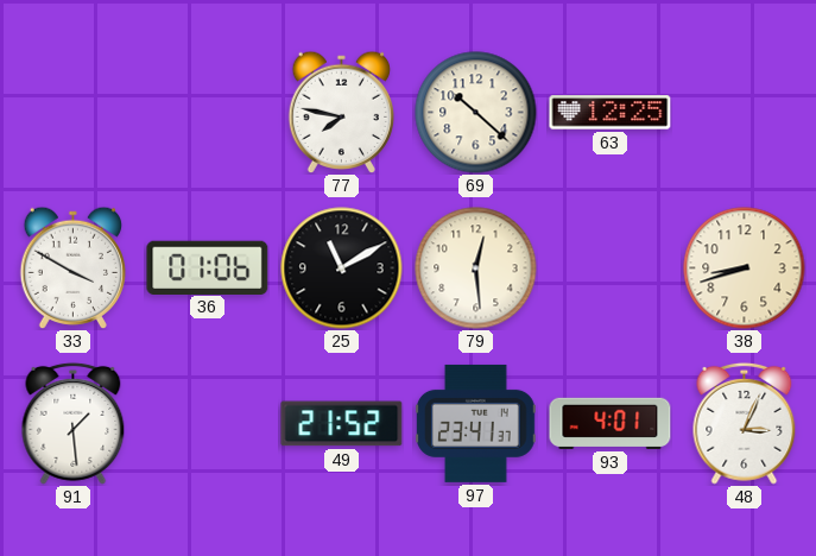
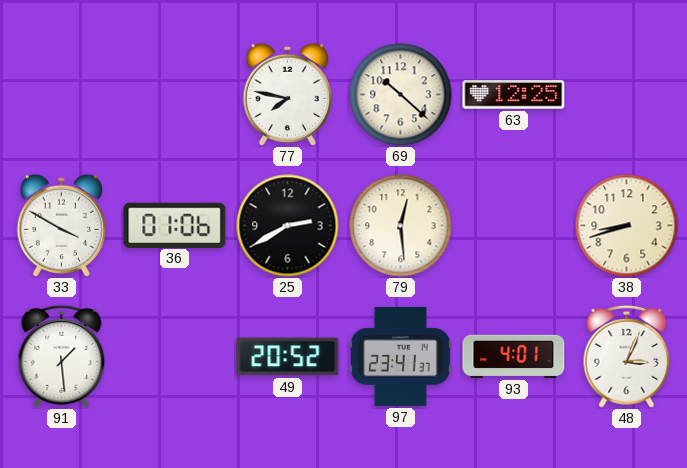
25: 11:10 -> 2:40 (288, 226)
49: 21:52 -> 20:52 (288, 357)
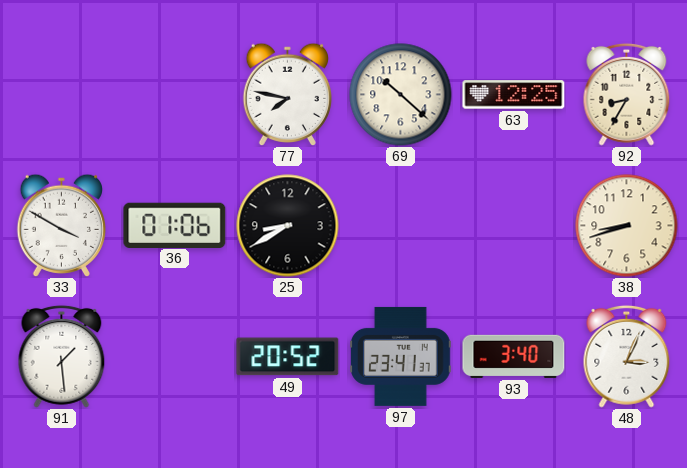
92: none -> 8:35 (627, 94)
25: 2:40 -> 8:40 (288, 226)
79: 12:29 -> none (401, 226)
93: 4:01 -> 3:40 (514, 356)
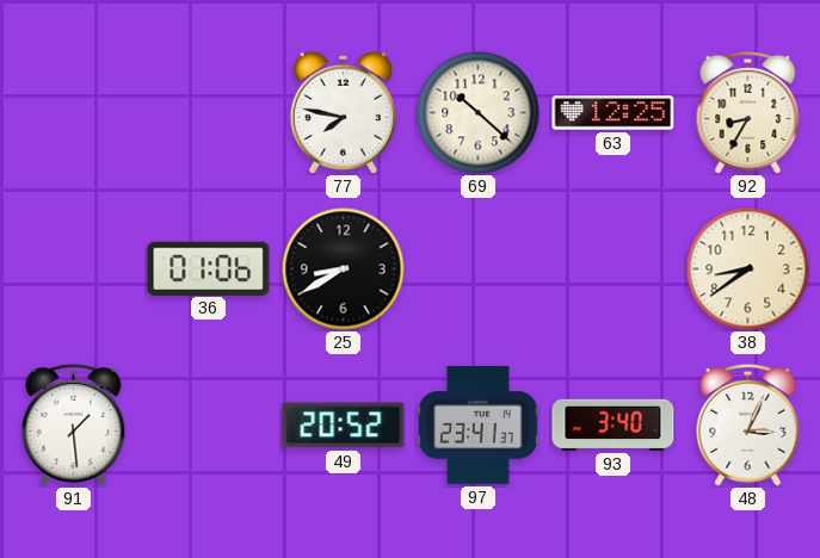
33: 3:50 -> none (61, 225)
38: 8:42 -> 8:39 (748, 269)
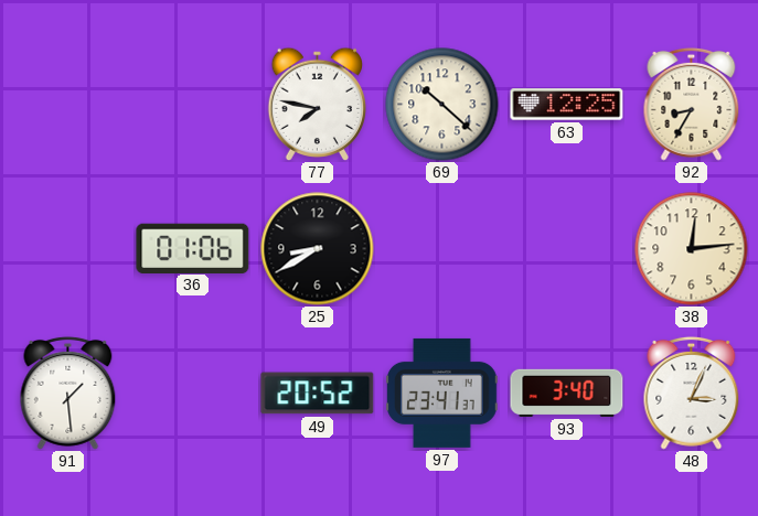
38: 8:39 -> 12:14 (692, 249)
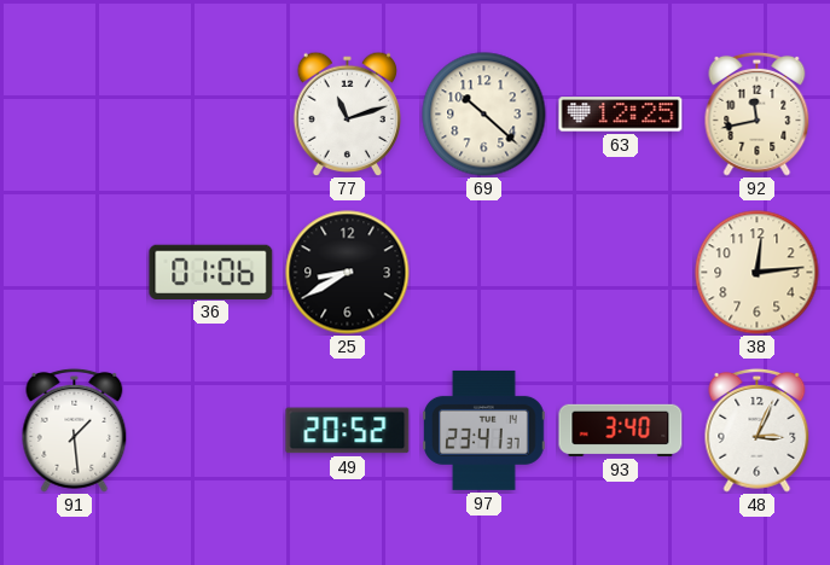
77: 7:47 -> 11:12 (347, 113)
92: 8:35 -> 11:43 (758, 113)
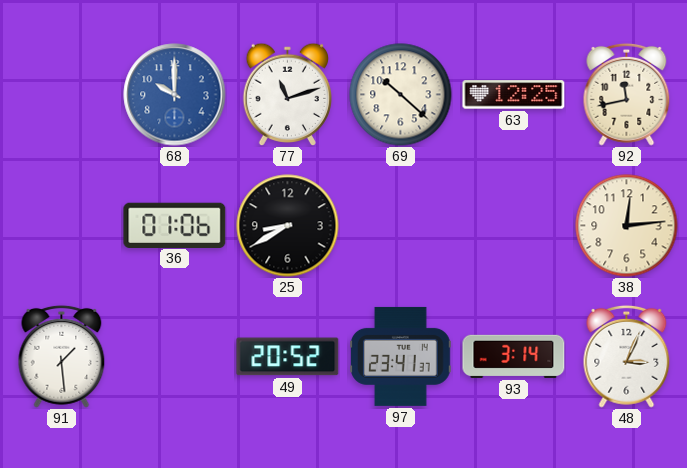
68: none -> 10:00 (175, 95)
93: 3:40 -> 3:14 (514, 356)
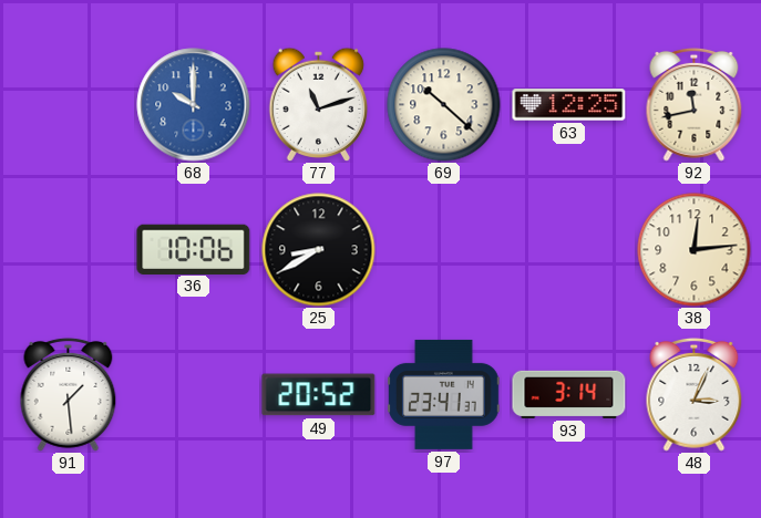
36: 01:06 -> 10:06 (194, 249)
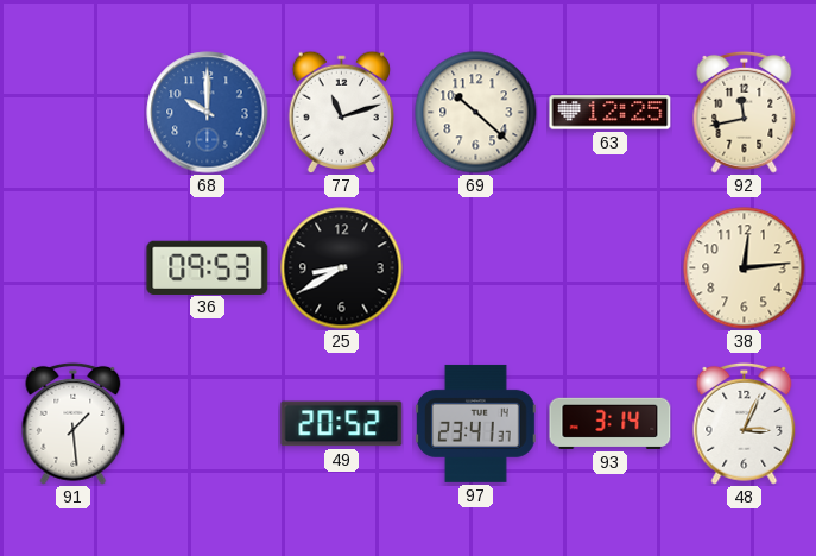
36: 10:06 -> 09:53 (208, 267)
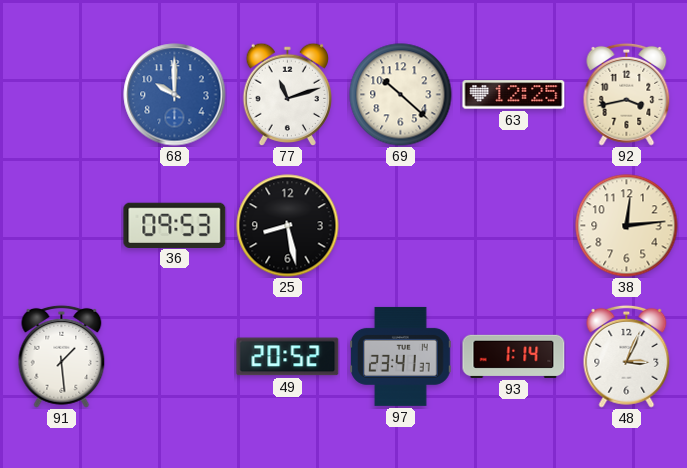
92: 11:43 -> 3:43 (627, 94)
25: 8:40 -> 8:28 (288, 226)
93: 3:14 -> 1:14 (514, 356)
